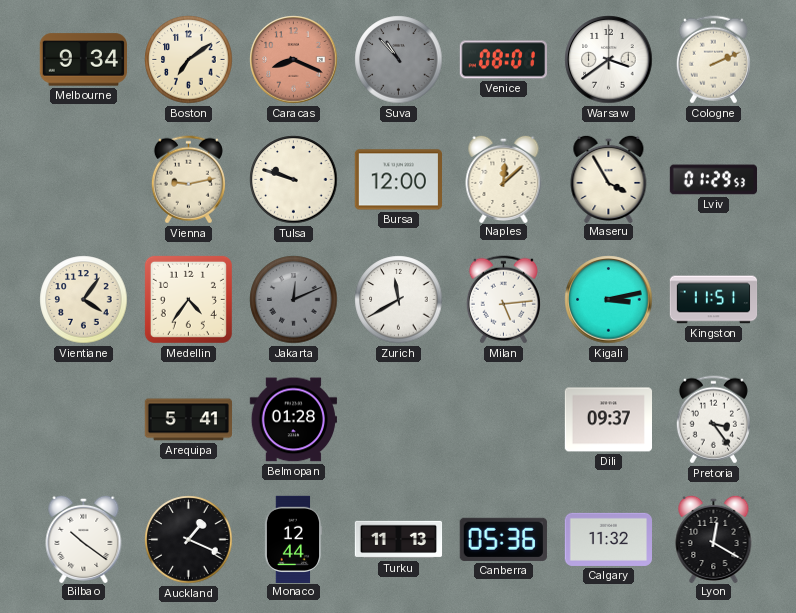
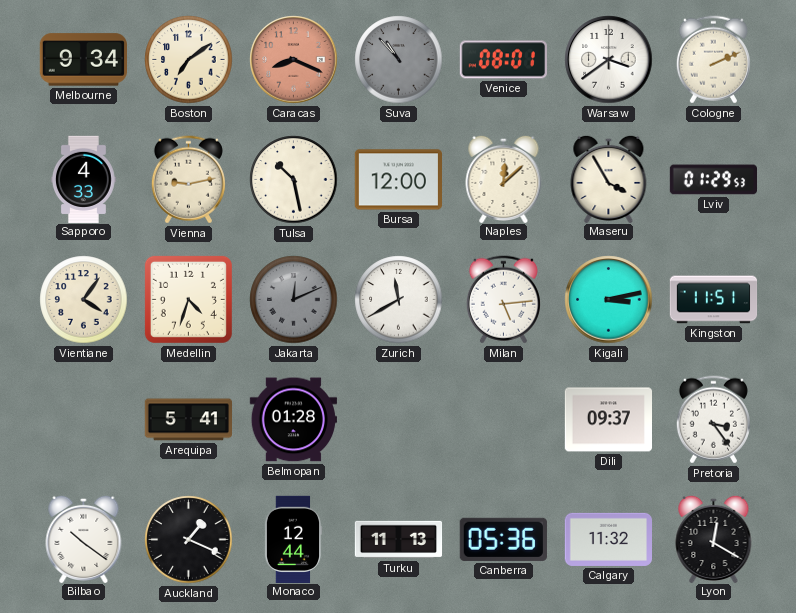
Sapporo: none -> 4:33 (83, 179)
Tulsa: 9:48 -> 10:28 (294, 180)
Medellin: 4:36 -> 4:33 (188, 299)
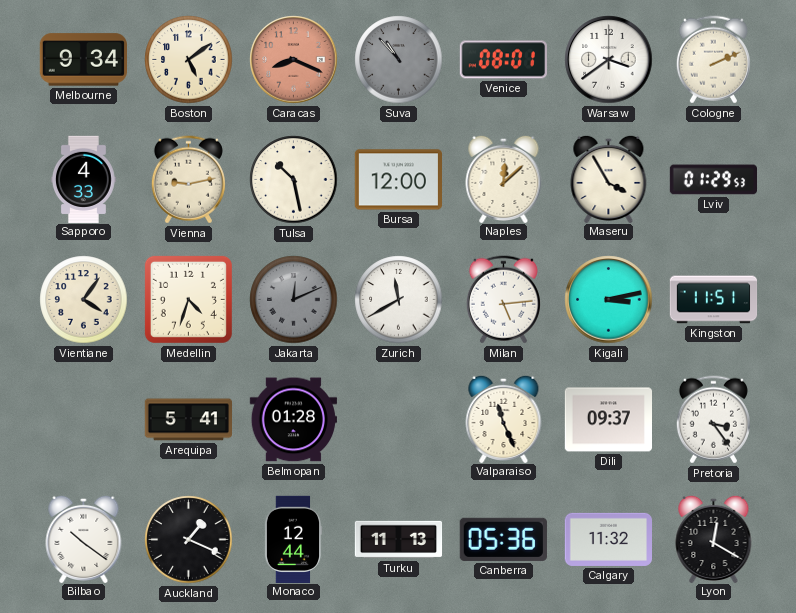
Boston: 7:09 -> 5:09 (189, 60)
Valparaiso: none -> 11:26 (504, 418)
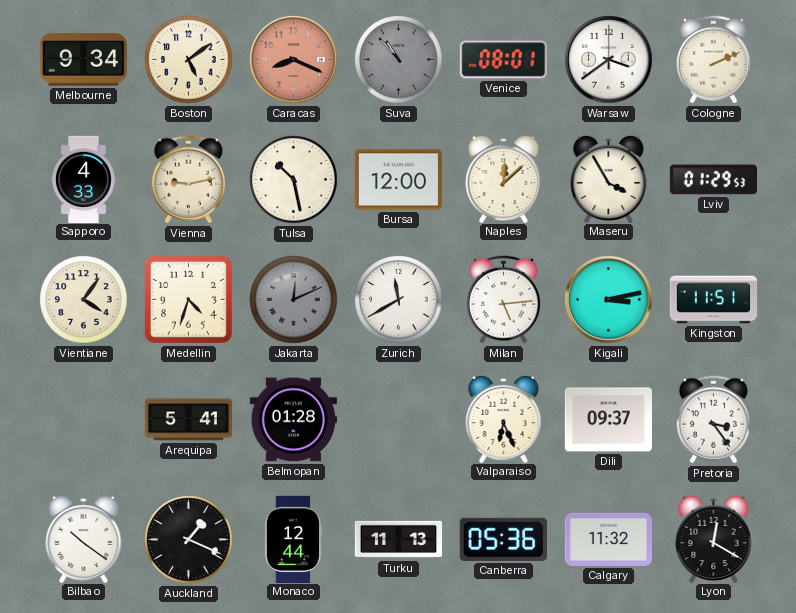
Valparaiso: 11:26 -> 6:26 (504, 418)
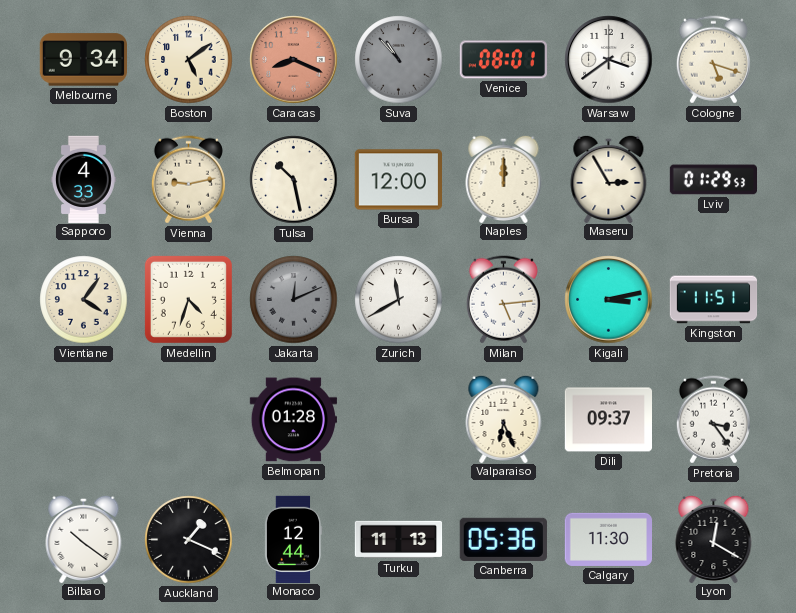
Cologne: 2:11 -> 5:18 (713, 60)
Naples: 12:08 -> 12:00 (504, 178)
Maseru: 3:55 -> 2:55 (609, 178)
Arequipa: 5:41 -> none (188, 420)
Calgary: 11:32 -> 11:30 (608, 539)
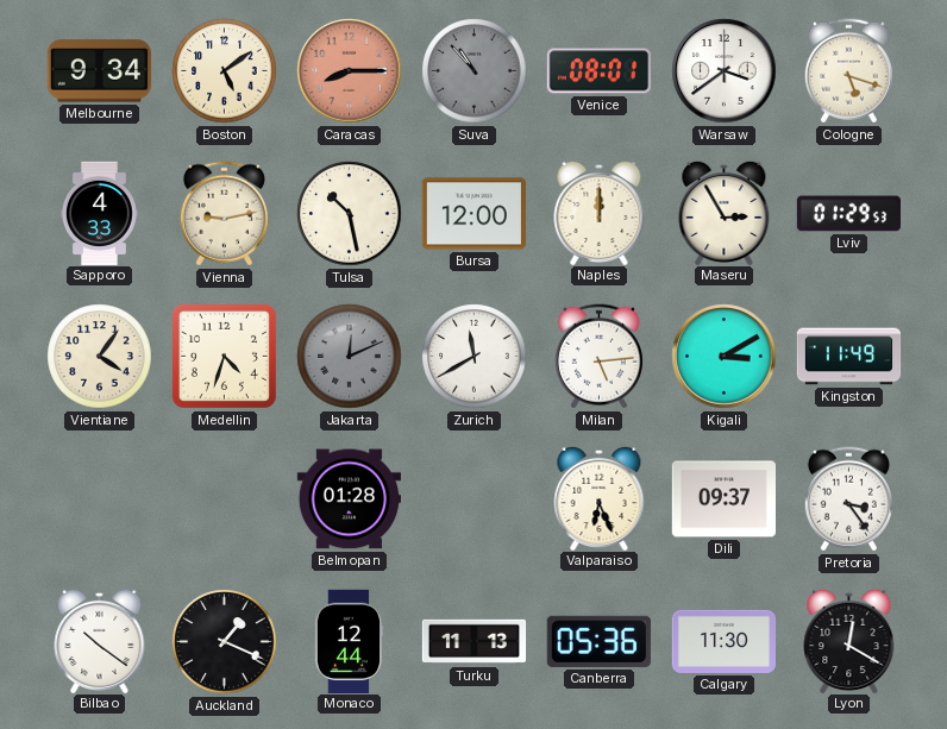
Caracas: 8:19 -> 8:15 (350, 71)
Kigali: 3:13 -> 3:10 (725, 357)
Kingston: 11:51 -> 11:49 (849, 357)
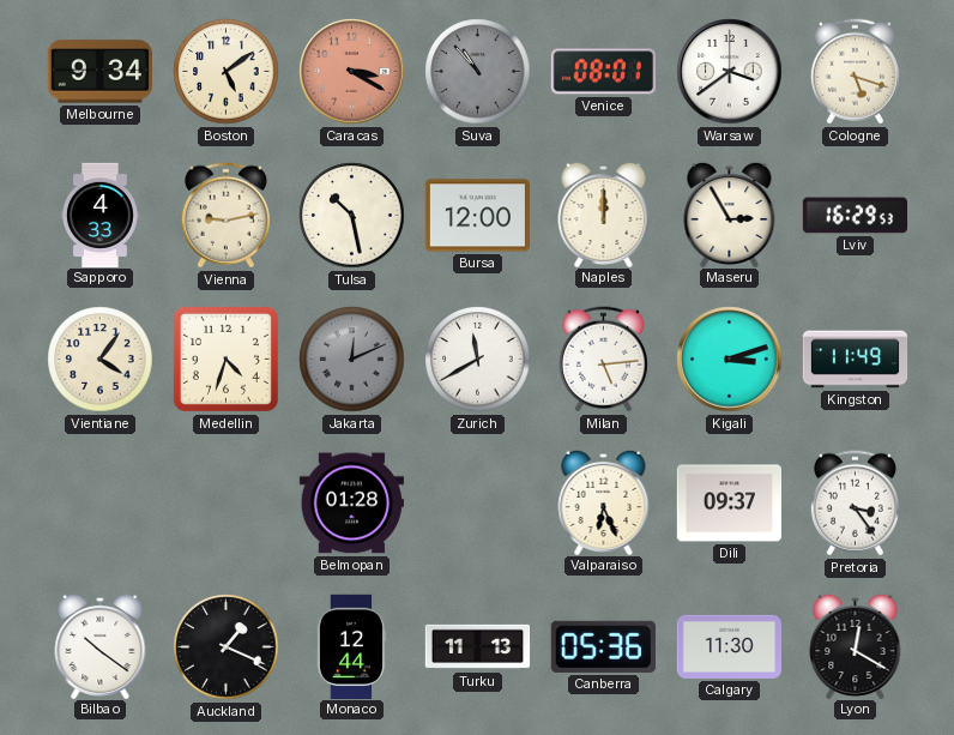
Caracas: 8:15 -> 3:20 (352, 72)
Lviv: 01:29 -> 16:29 (855, 216)
Kigali: 3:10 -> 3:12 (730, 360)
